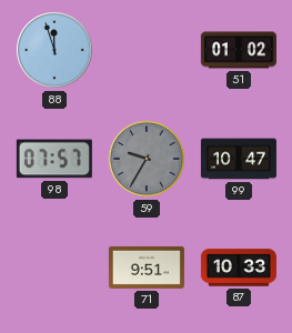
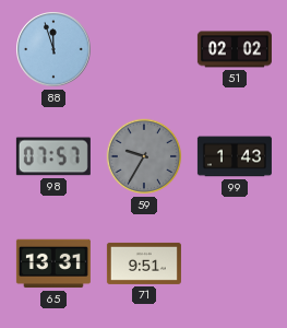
51: 01:02 -> 02:02 (235, 49)
99: 10:47 -> 1:43 (235, 156)
65: none -> 13:31 (53, 263)
87: 10:33 -> none (239, 268)
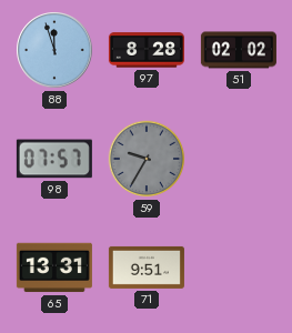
97: none -> 8:28 (147, 50)
99: 1:43 -> none (235, 156)
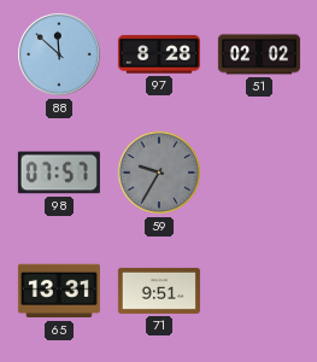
88: 11:57 -> 11:52 (59, 54)
